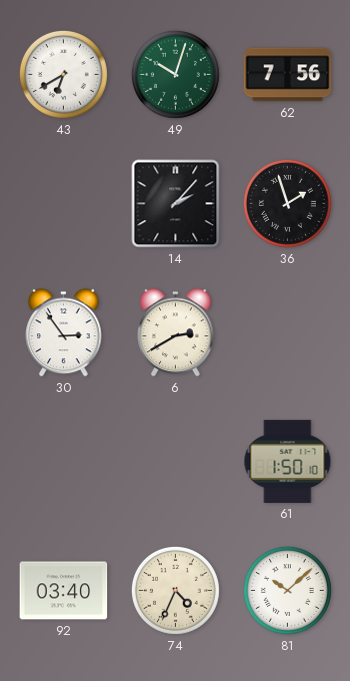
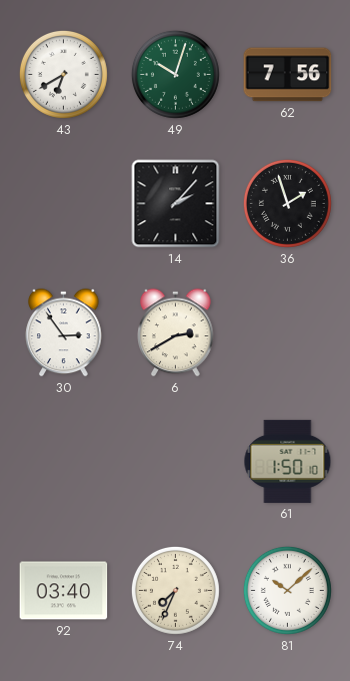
74: 4:34 -> 7:34 (175, 590)
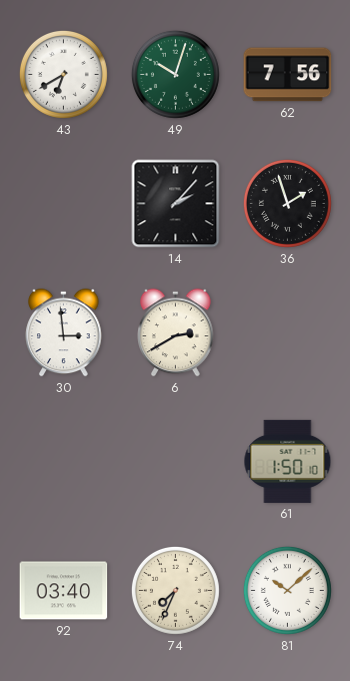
30: 2:54 -> 2:59 (64, 333)
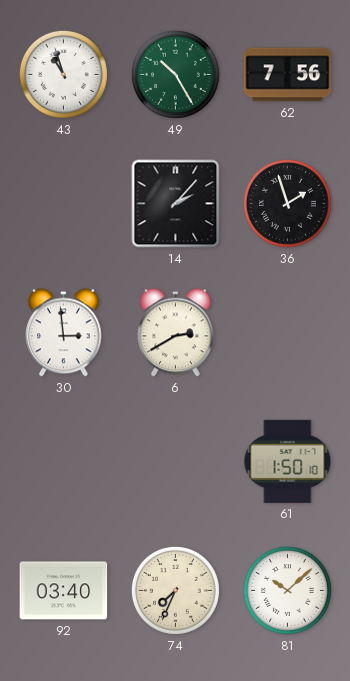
43: 6:40 -> 10:57 (63, 74)
49: 10:03 -> 10:25 (175, 74)
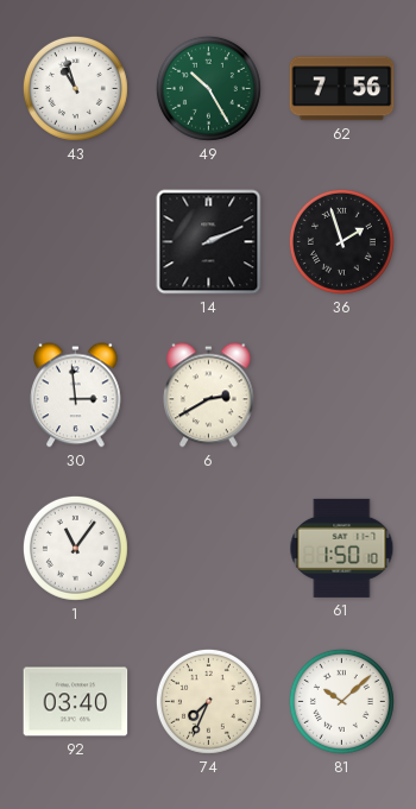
14: 2:07 -> 2:11 (209, 242)
1: none -> 11:06 (75, 548)
